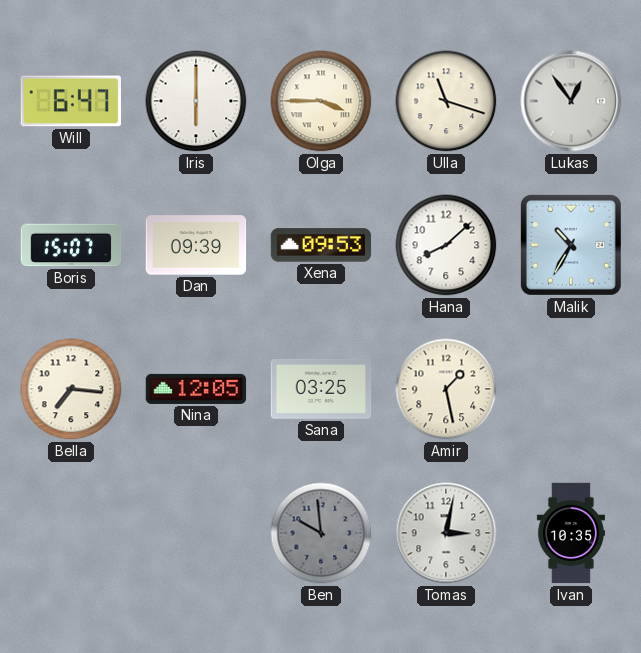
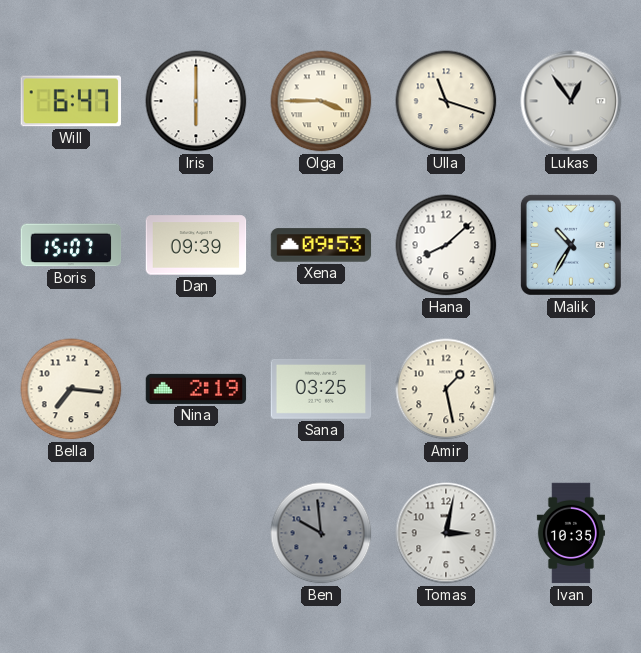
Nina: 12:05 -> 2:19 (196, 389)
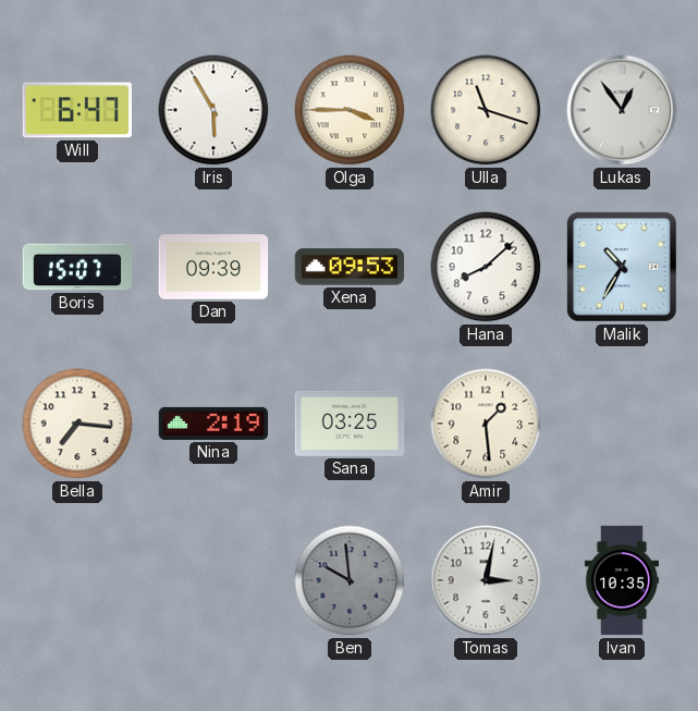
Iris: 6:00 -> 5:55 (213, 110)
Amir: 1:28 -> 1:29 (486, 424)
